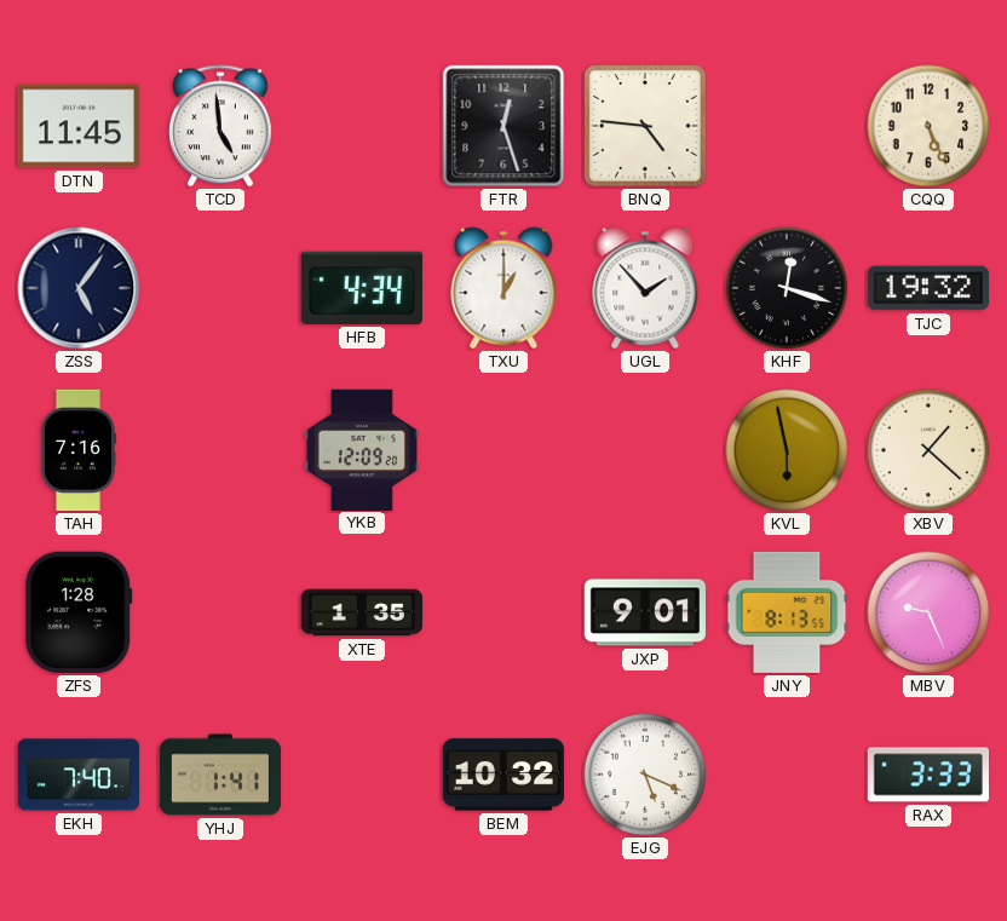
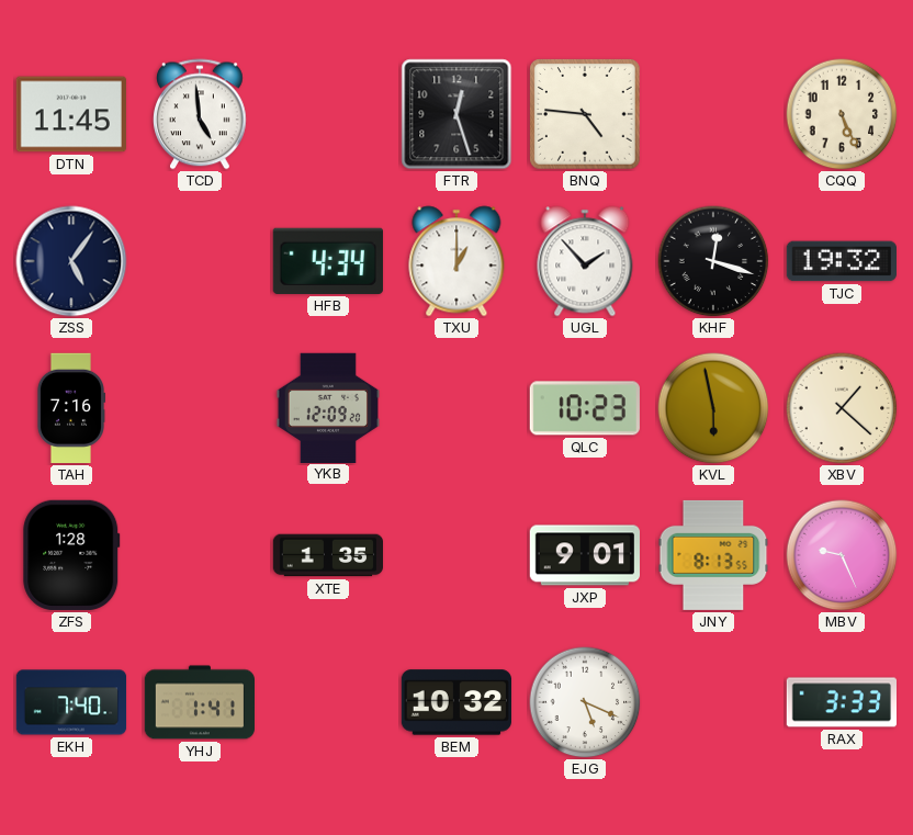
QLC: none -> 10:23 (585, 408)
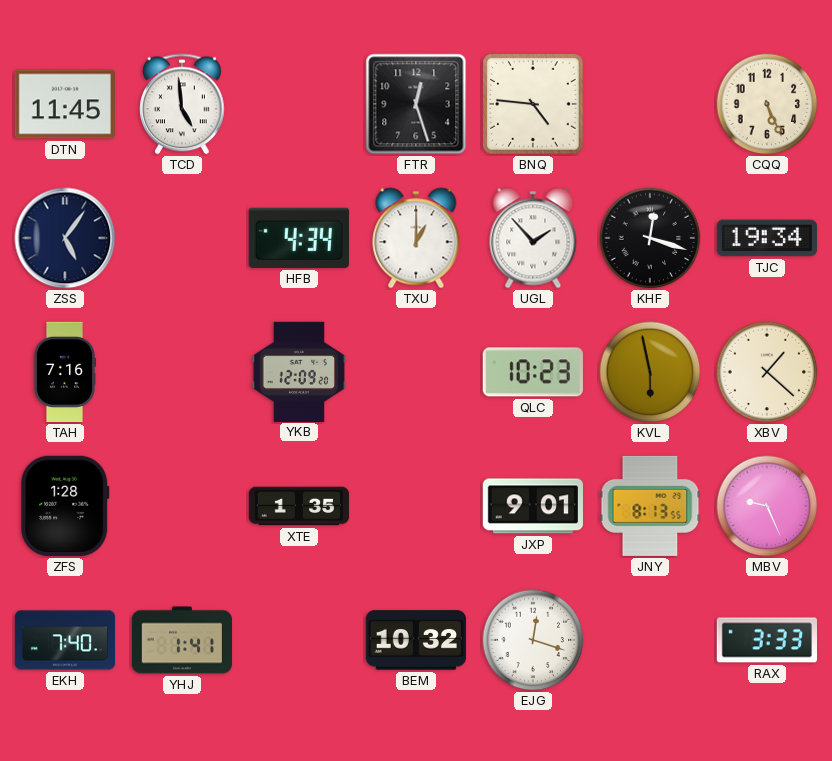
TJC: 19:32 -> 19:34 (766, 238)
EJG: 5:19 -> 12:18 (533, 640)
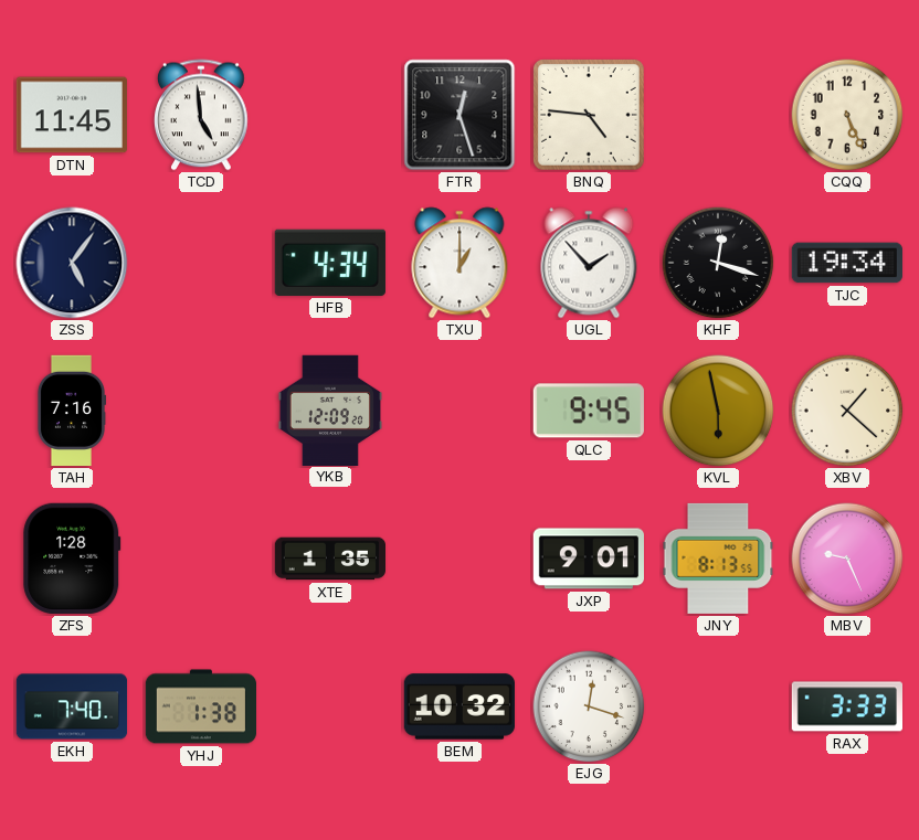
QLC: 10:23 -> 9:45 (589, 411)
YHJ: 1:41 -> 1:38 (200, 706)
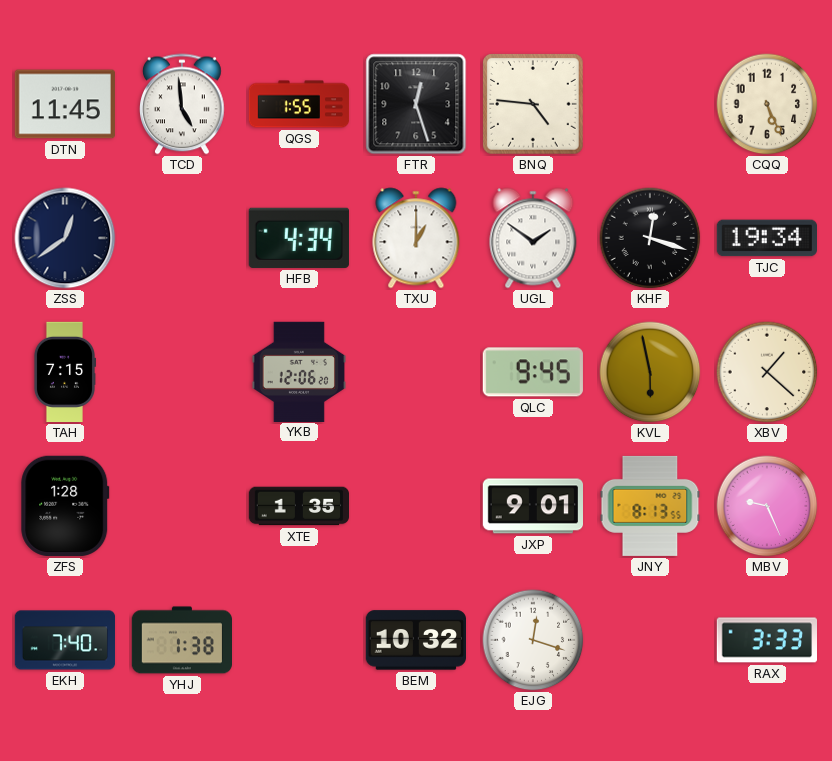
QGS: none -> 1:55 (299, 104)
ZSS: 5:06 -> 12:39 (65, 238)
UGL: 1:53 -> 1:51 (533, 238)
TAH: 7:16 -> 7:15 (64, 372)
YKB: 12:09 -> 12:06 (298, 371)
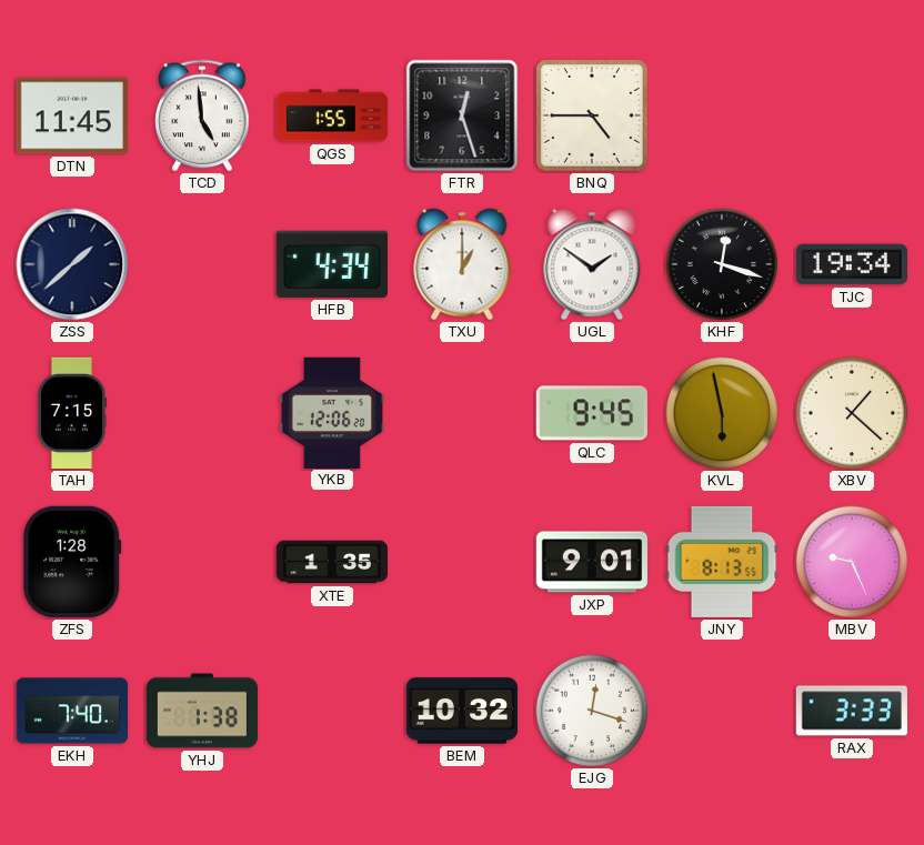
BNQ: 4:46 -> 4:45 (592, 115)
CQQ: 5:26 -> none (767, 104)
ZSS: 12:39 -> 1:38 (72, 264)
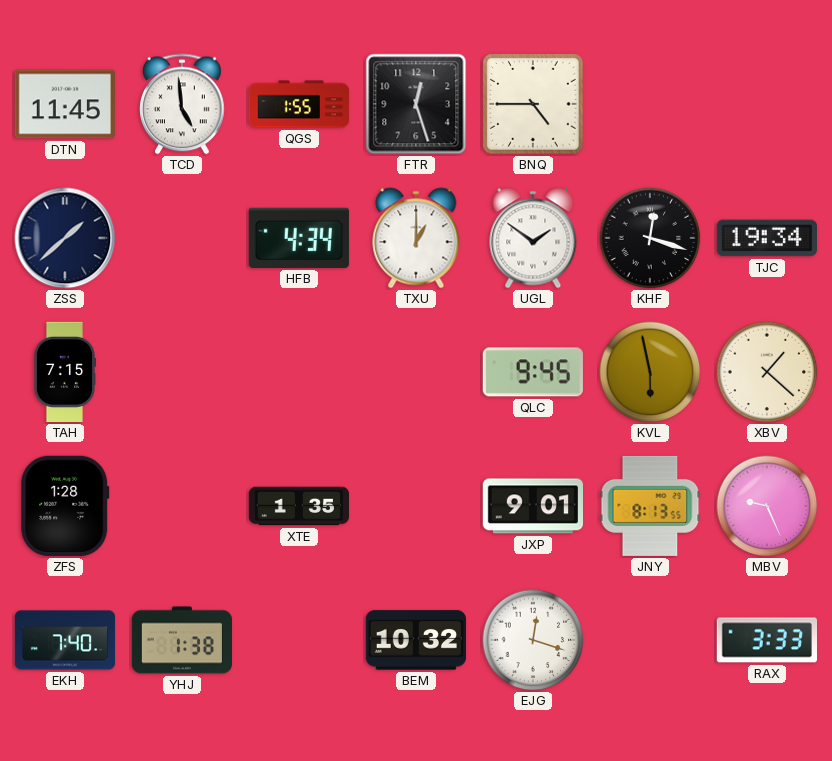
YKB: 12:06 -> none (331, 412)
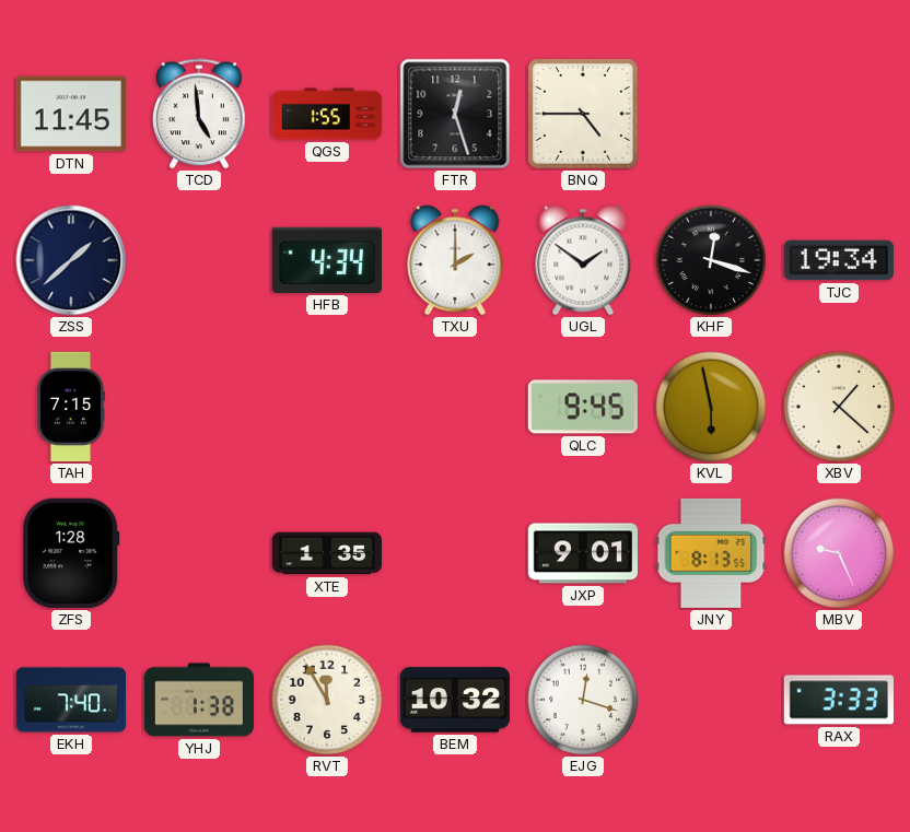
TXU: 1:00 -> 2:00 (455, 260)
RVT: none -> 11:55 (327, 700)
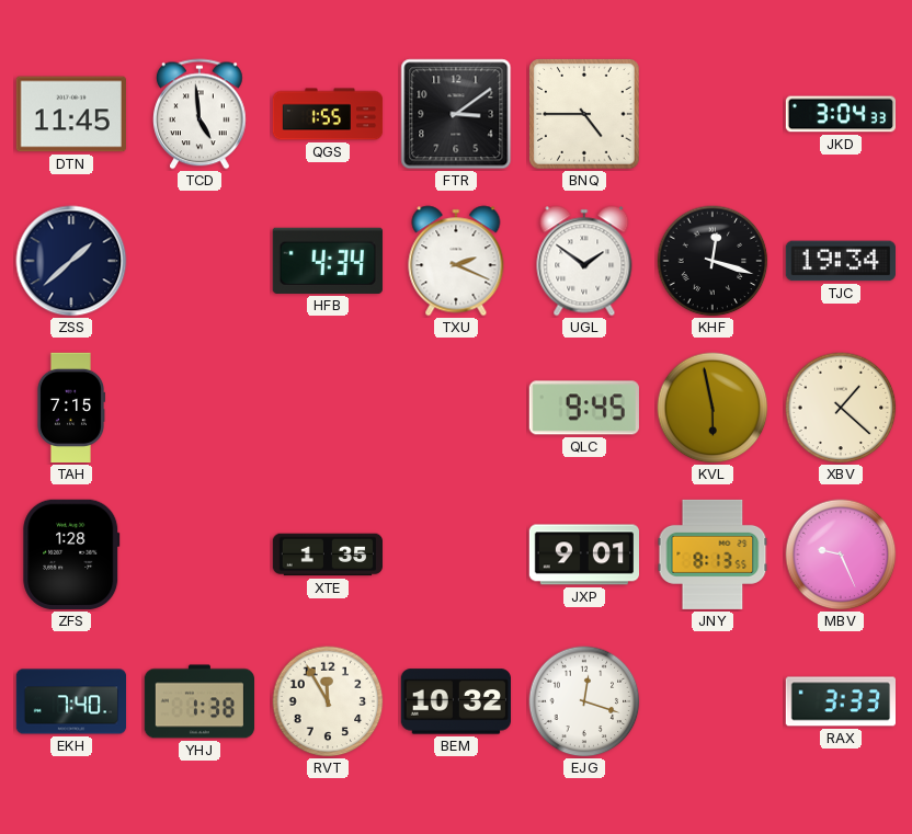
FTR: 12:27 -> 3:09 (456, 114)
JKD: none -> 3:04 (840, 114)
TXU: 2:00 -> 2:19 (456, 261)
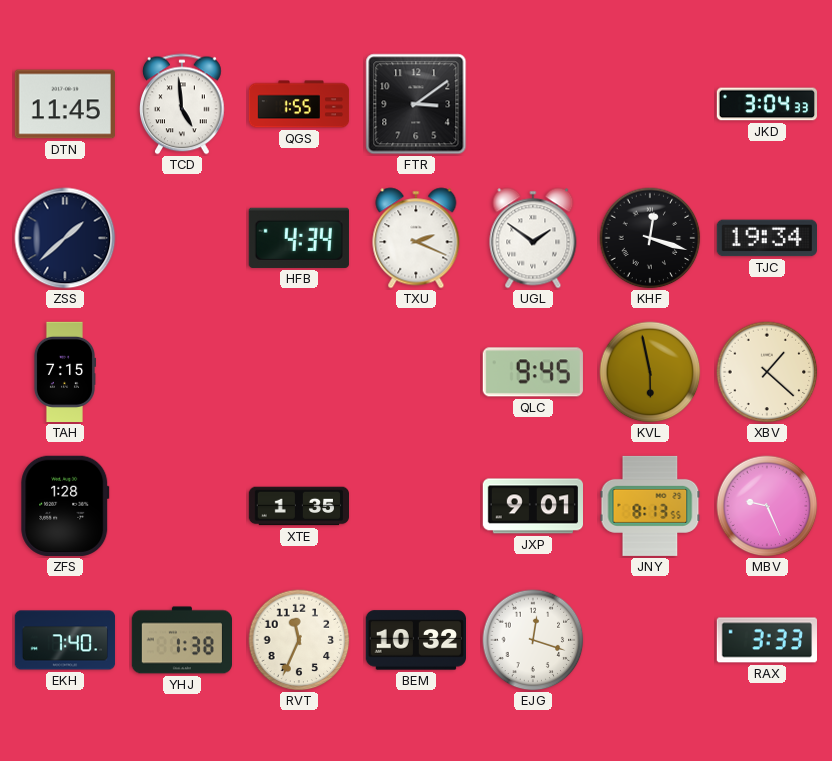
BNQ: 4:45 -> none (584, 114)
RVT: 11:55 -> 11:34 (299, 640)
